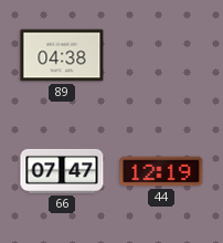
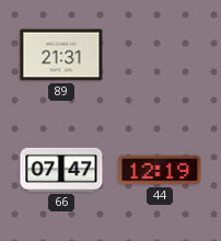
89: 04:38 -> 21:31 (61, 55)
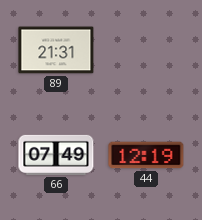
66: 07:47 -> 07:49 (56, 155)
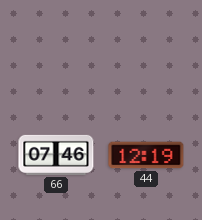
89: 21:31 -> none (56, 50)
66: 07:49 -> 07:46 (56, 155)
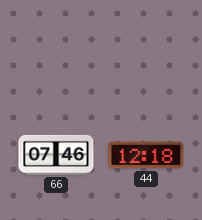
44: 12:19 -> 12:18 (146, 155)
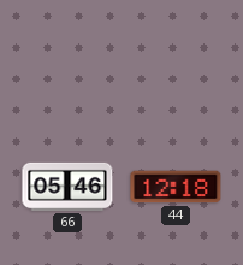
66: 07:46 -> 05:46 (67, 187)
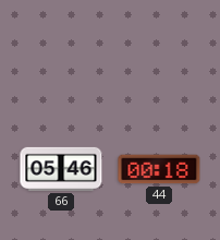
44: 12:18 -> 00:18 (159, 169)
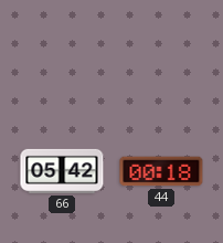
66: 05:46 -> 05:42 (62, 171)
